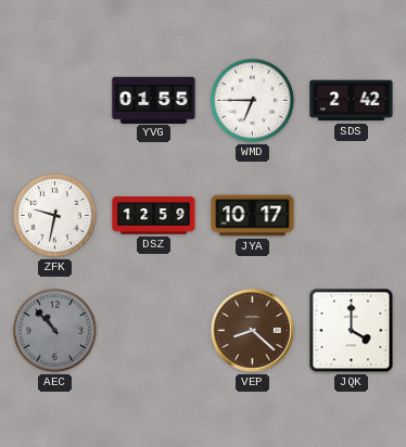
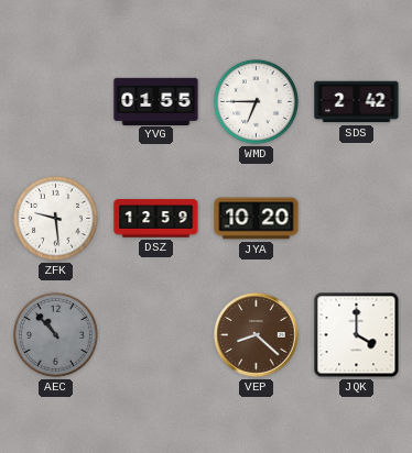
ZFK: 9:32 -> 9:29 (55, 218)
JYA: 10:17 -> 10:20 (257, 219)
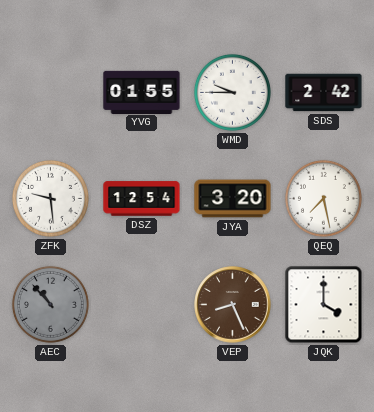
WMD: 6:45 -> 9:45 (232, 92)
DSZ: 12:59 -> 12:54 (142, 199)
JYA: 10:20 -> 3:20 (233, 199)
QEQ: none -> 7:28 (323, 198)
VEP: 8:22 -> 8:26 (233, 305)
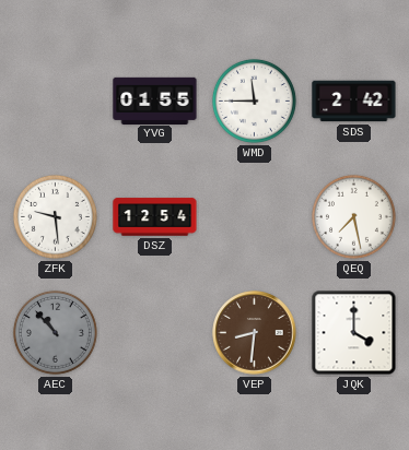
WMD: 9:45 -> 11:45 (254, 100)
JYA: 3:20 -> none (233, 199)
VEP: 8:26 -> 8:31 (255, 333)
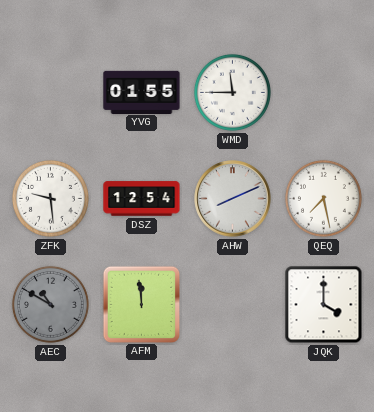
SDS: 2:42 -> none (354, 102)
AHW: none -> 8:11 (233, 199)
AEC: 10:53 -> 10:50 (50, 304)
AFM: none -> 11:59 (141, 304)
VEP: 8:31 -> none (255, 333)
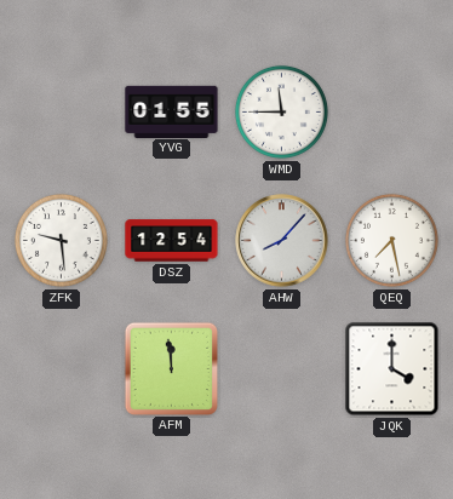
AHW: 8:11 -> 8:07 (282, 241)
AEC: 10:50 -> none (50, 304)
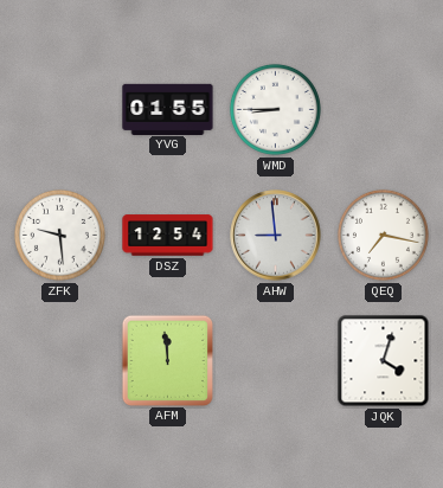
WMD: 11:45 -> 8:45 (275, 109)
AHW: 8:07 -> 8:59 (276, 236)
QEQ: 7:28 -> 7:17 (383, 235)
JQK: 4:00 -> 4:03 (384, 361)
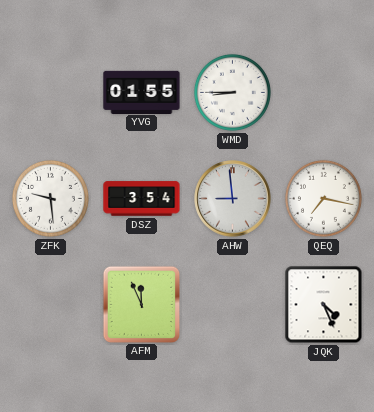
DSZ: 12:54 -> 3:54 (142, 199)
AFM: 11:59 -> 11:56 (141, 304)
JQK: 4:03 -> 4:26 (324, 305)
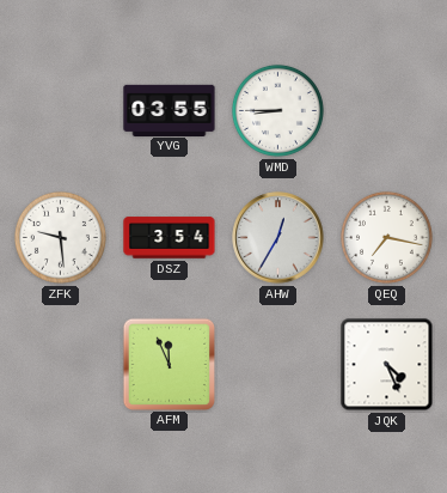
YVG: 01:55 -> 03:55 (170, 110)
AHW: 8:59 -> 12:35 (278, 238)
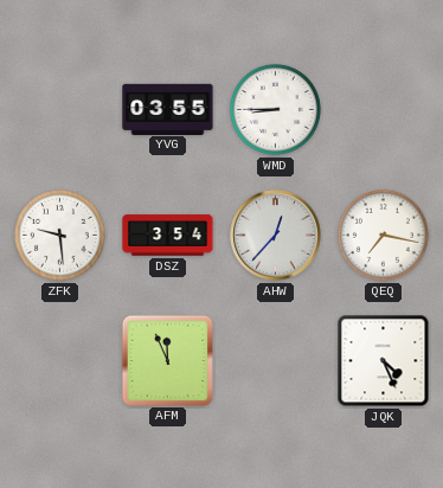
AHW: 12:35 -> 12:37 (276, 236)
